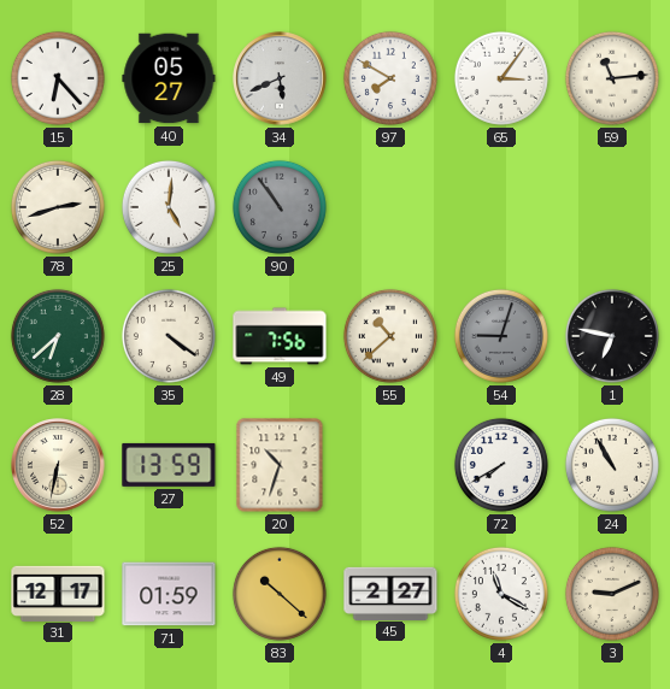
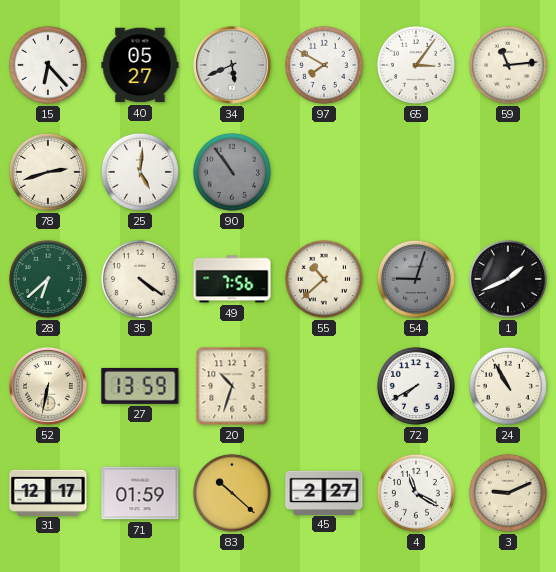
1: 6:47 -> 1:41 (508, 279)
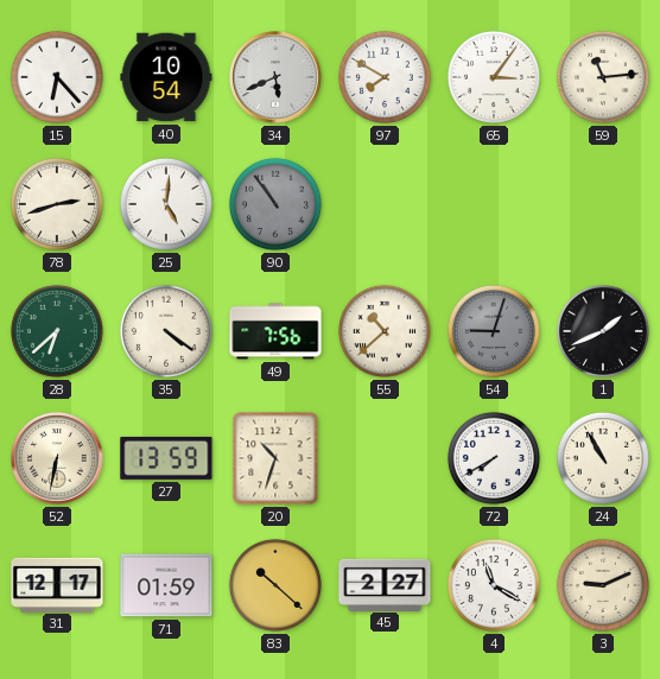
40: 05:27 -> 10:54 (166, 77)
